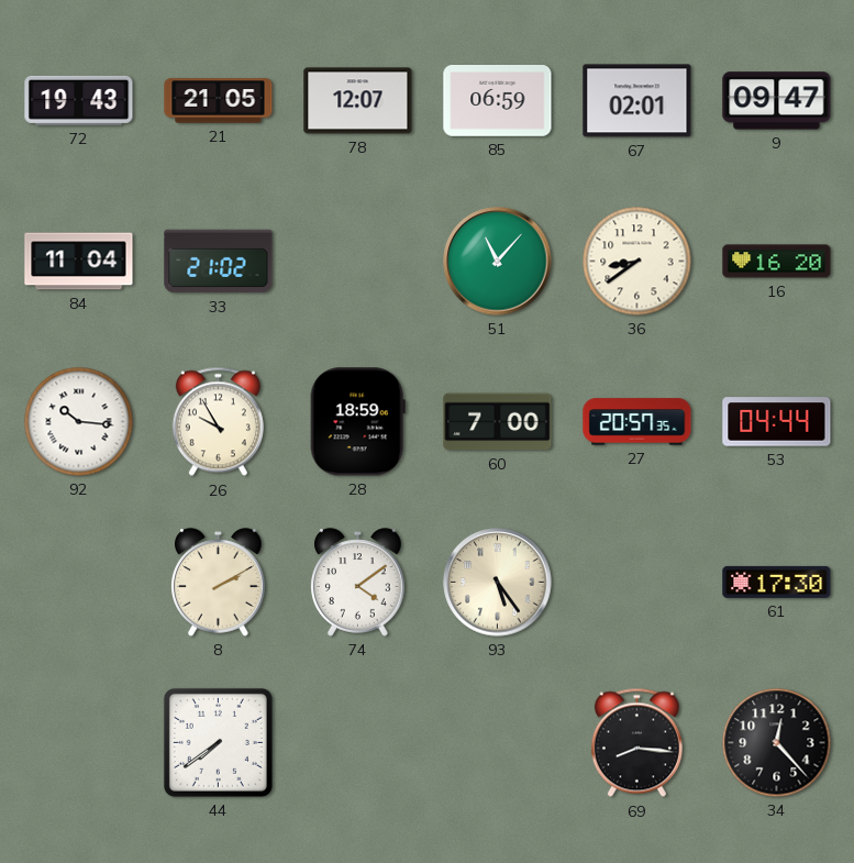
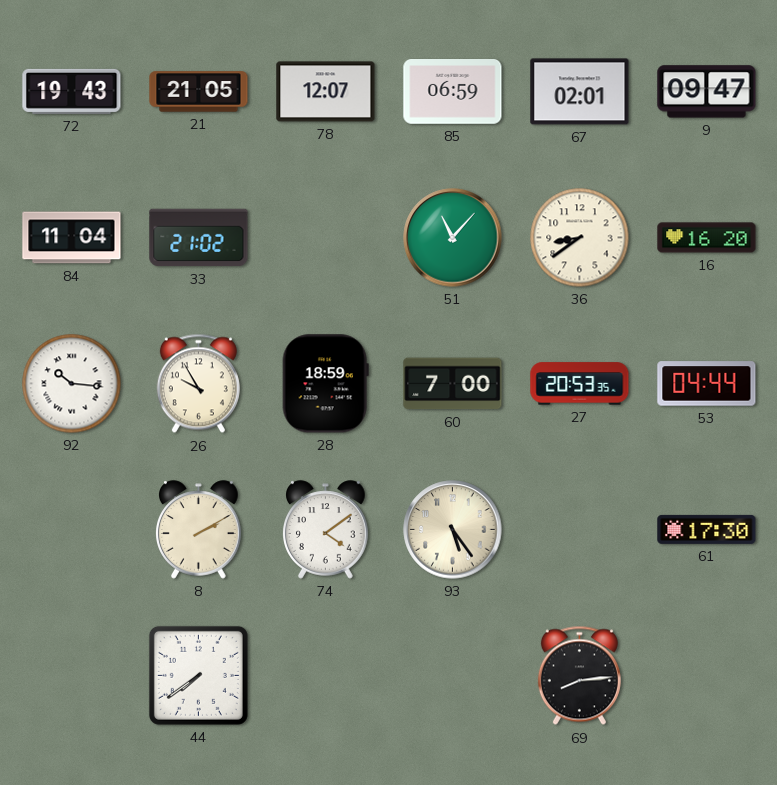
27: 20:57 -> 20:53 (580, 384)
69: 8:16 -> 8:14 (579, 676)
34: 12:23 -> none (777, 743)
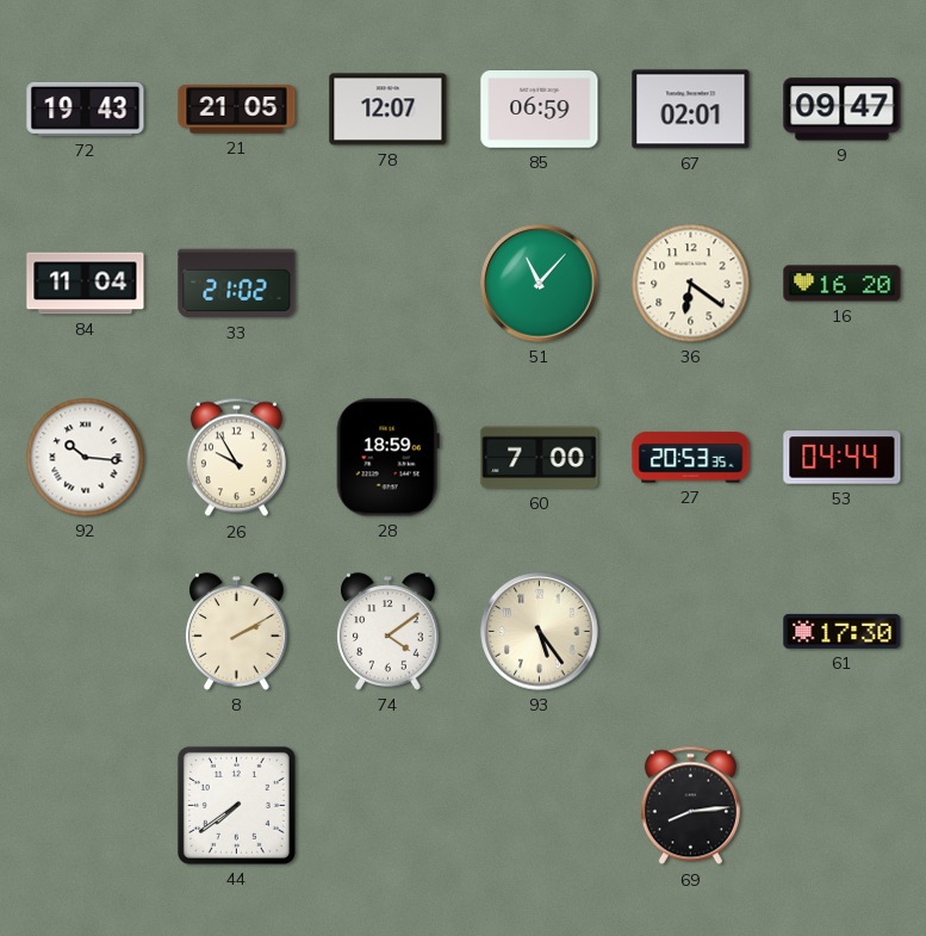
36: 8:39 -> 6:21 (691, 284)
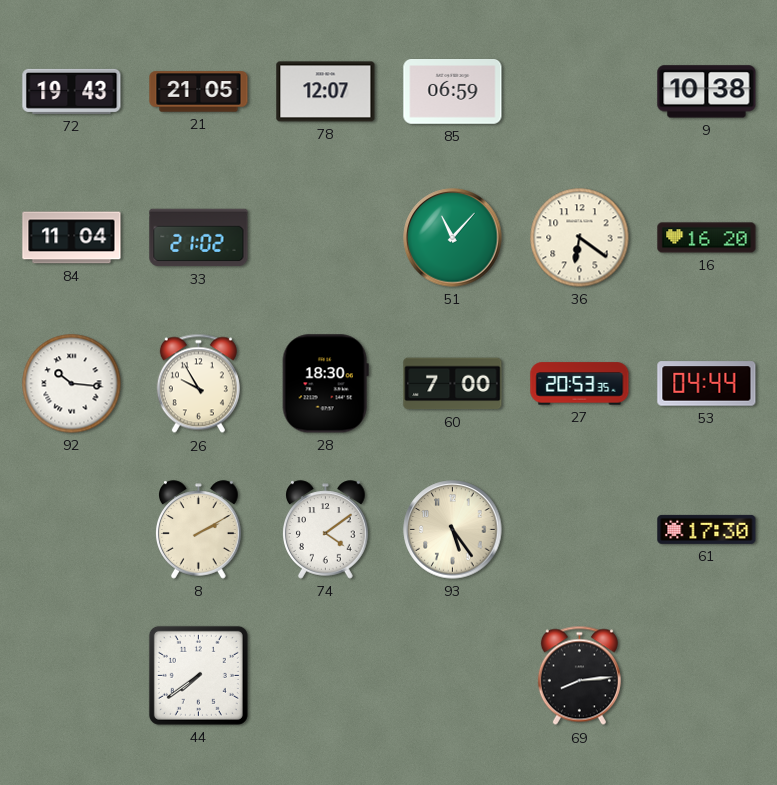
67: 02:01 -> none (691, 110)
9: 09:47 -> 10:38 (707, 92)
28: 18:59 -> 18:30 (325, 384)
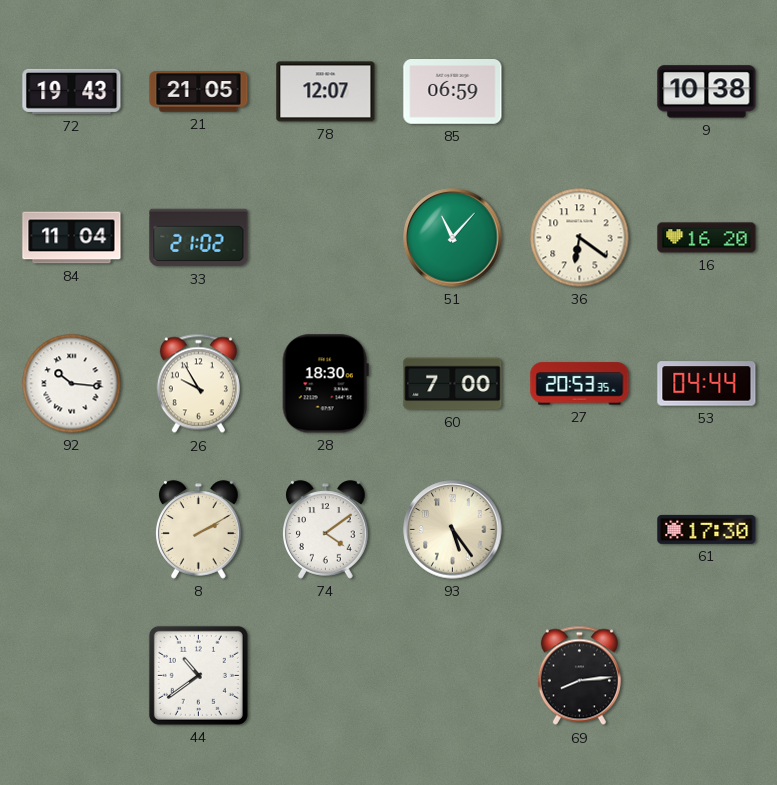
44: 7:39 -> 10:39 (198, 675)
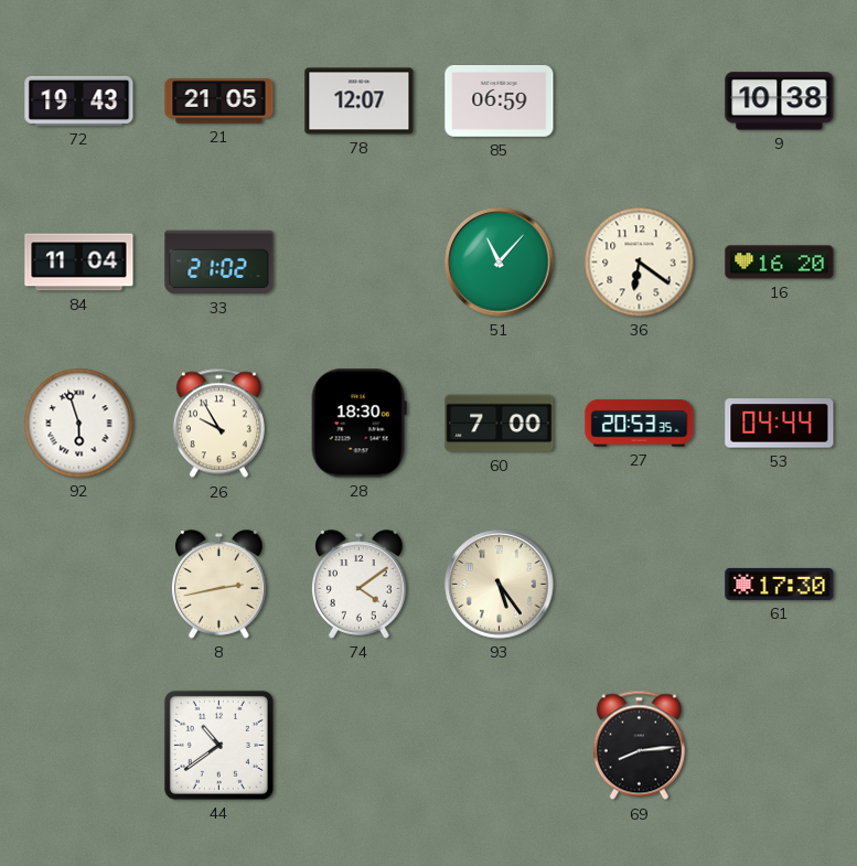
92: 10:16 -> 5:57 (79, 424)
8: 2:10 -> 2:43 (219, 585)
